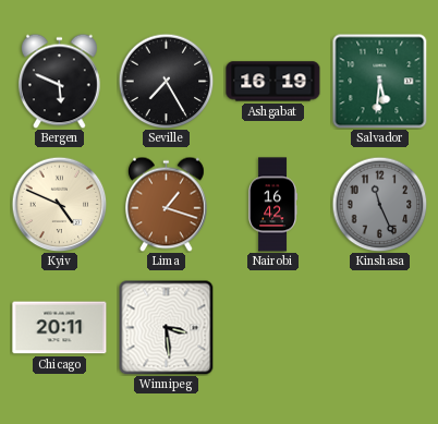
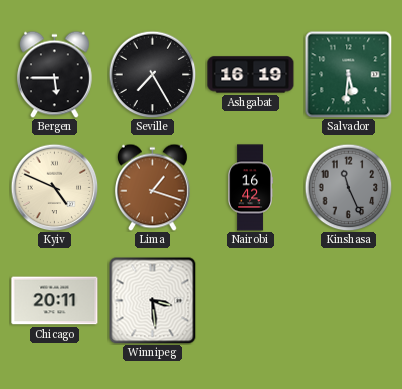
Bergen: 5:49 -> 5:45 (55, 74)
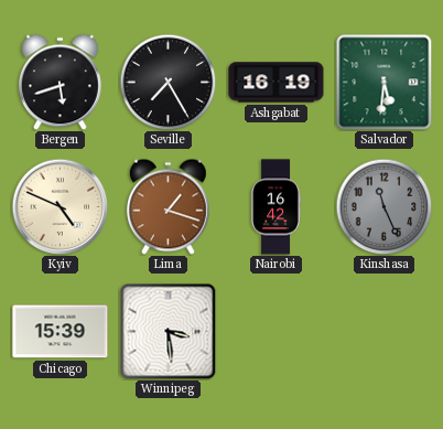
Bergen: 5:45 -> 5:42 (61, 82)
Chicago: 20:11 -> 15:39 (61, 332)
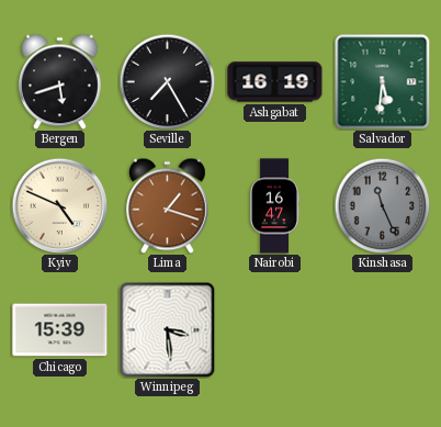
Nairobi: 16:42 -> 16:47 (274, 206)
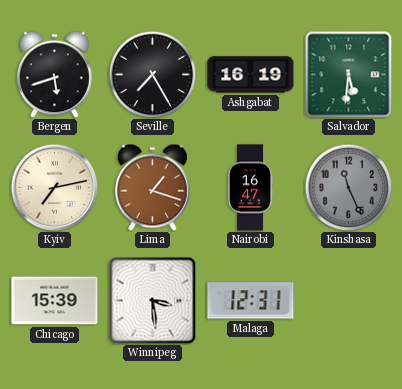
Kyiv: 4:49 -> 7:13 (54, 187)
Malaga: none -> 12:31 (251, 301)
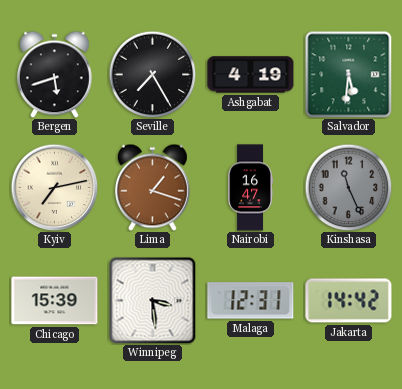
Ashgabat: 16:19 -> 4:19 (251, 75)
Jakarta: none -> 14:42 (349, 301)
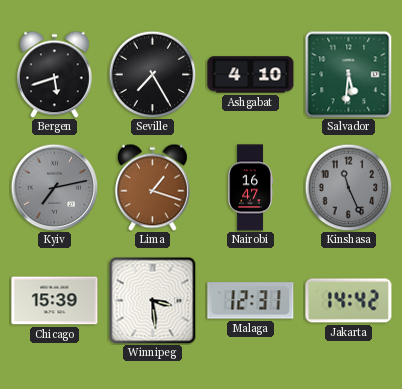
Ashgabat: 4:19 -> 4:10 (251, 75)
Kyiv dial: cream -> grey (54, 187)
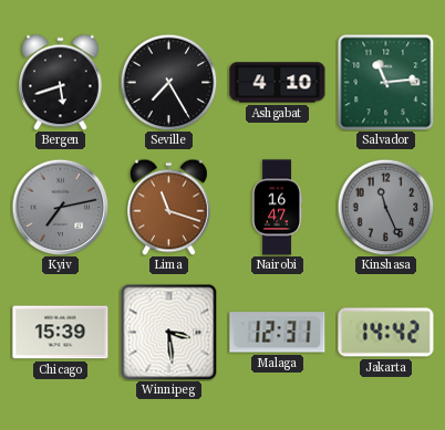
Salvador: 5:31 -> 11:14 (385, 82)
Lima: 1:18 -> 11:18 (169, 207)
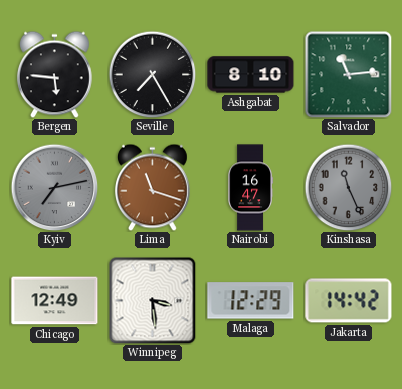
Bergen: 5:42 -> 5:46 (55, 74)
Ashgabat: 4:10 -> 8:10 (251, 75)
Chicago: 15:39 -> 12:49 (55, 301)
Malaga: 12:31 -> 12:29 (251, 301)
